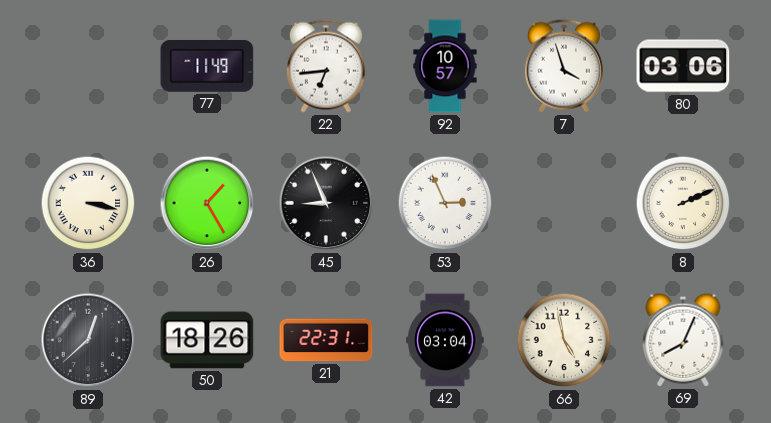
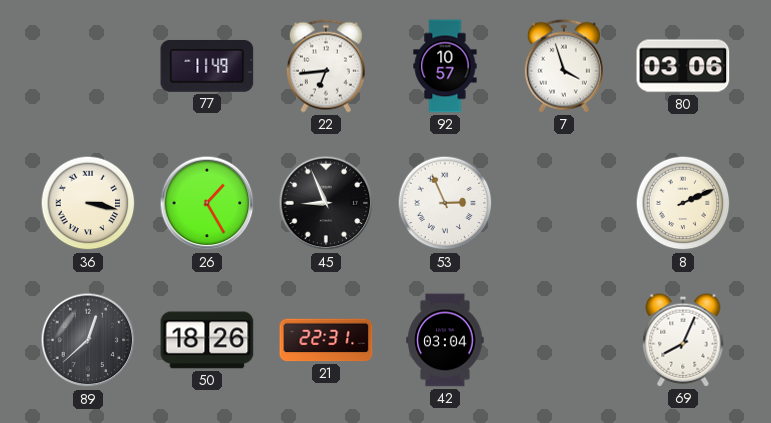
66: 4:58 -> none (564, 340)
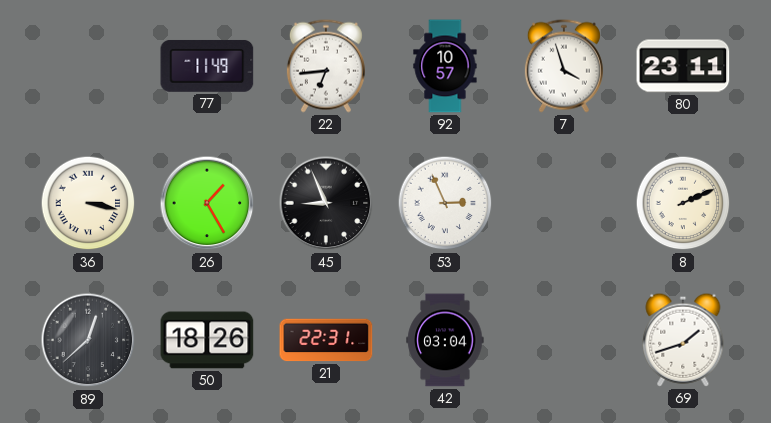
80: 03:06 -> 23:11 (683, 66)
69: 8:04 -> 1:42 (683, 340)
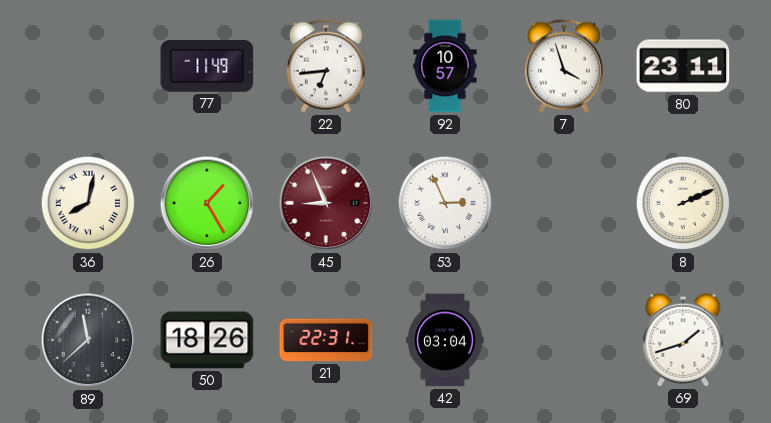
36: 3:17 -> 8:02 (88, 203)
45 dial: black -> burgundy (326, 203)
89: 12:38 -> 11:38 (88, 340)
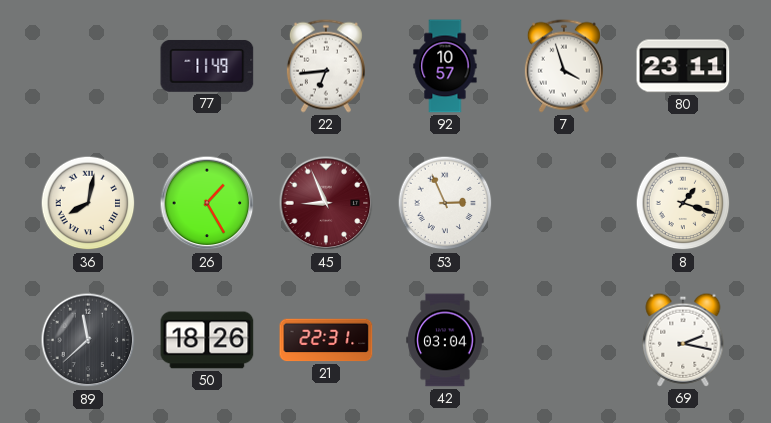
8: 2:11 -> 1:18 (683, 203)
69: 1:42 -> 2:17 (683, 340)
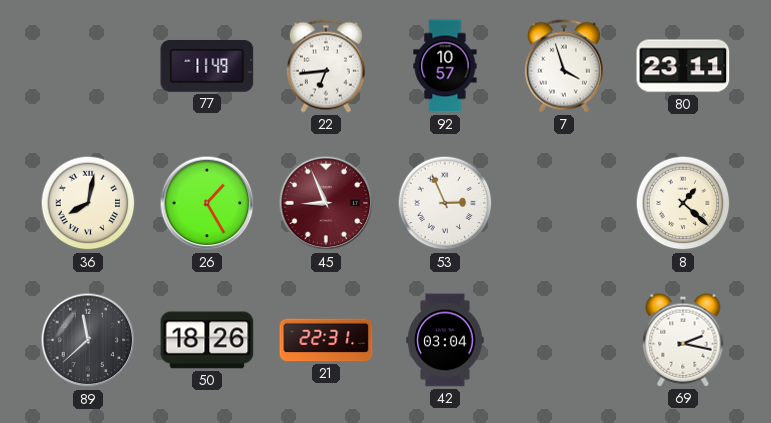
8: 1:18 -> 1:22 (683, 203)
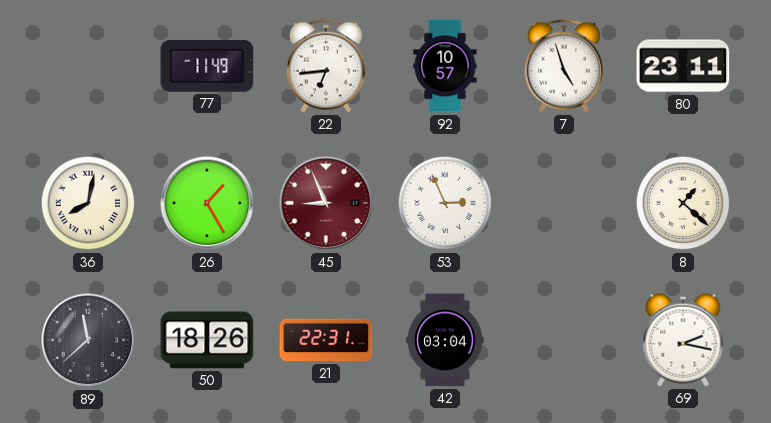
7: 3:57 -> 4:57 (564, 66)
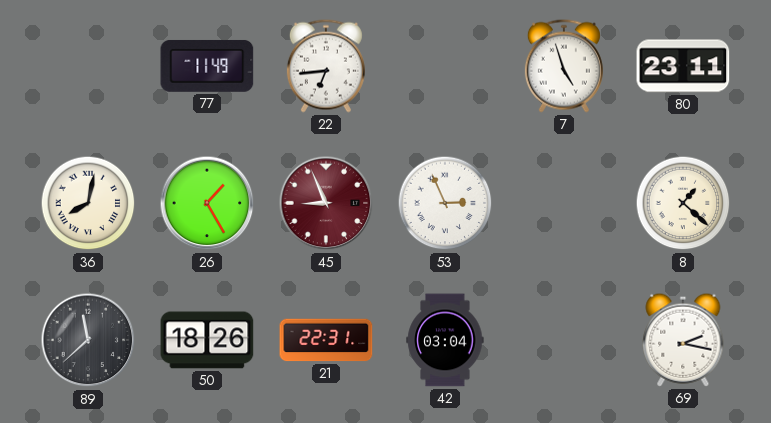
92: 10:57 -> none (445, 66)
